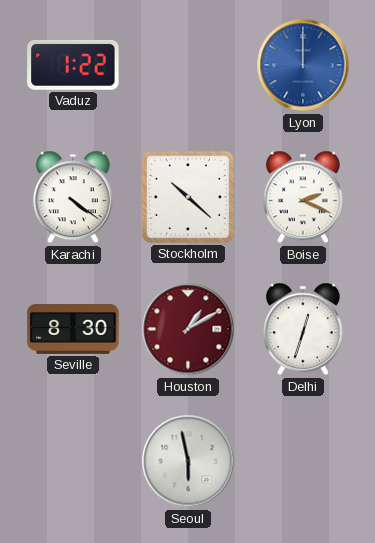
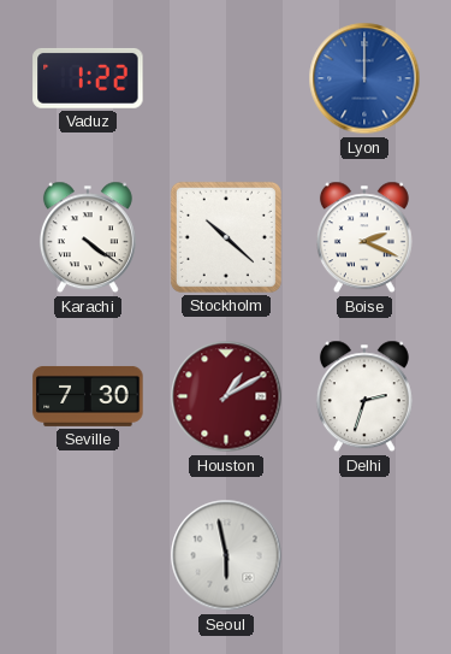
Seville: 8:30 -> 7:30 (88, 396)
Delhi: 12:33 -> 2:33 (364, 396)
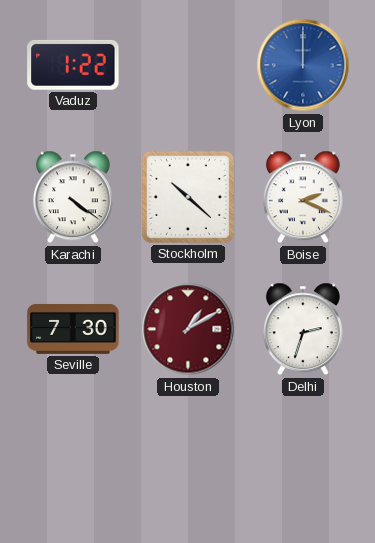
Seoul: 5:58 -> none (226, 555)
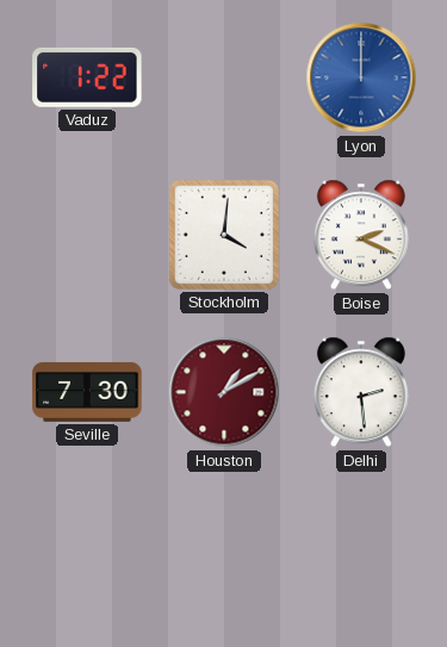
Karachi: 4:21 -> none (73, 197)
Stockholm: 10:22 -> 4:01 (224, 235)
Delhi: 2:33 -> 2:29 (361, 392)
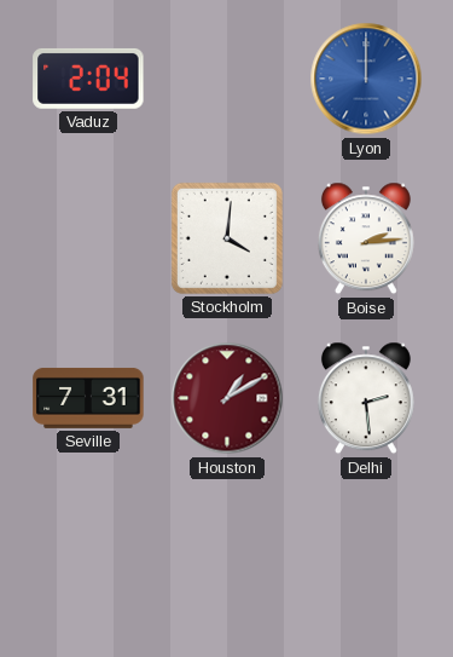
Vaduz: 1:22 -> 2:04 (88, 79)
Boise: 2:19 -> 2:14 (366, 238)
Seville: 7:30 -> 7:31 (88, 398)
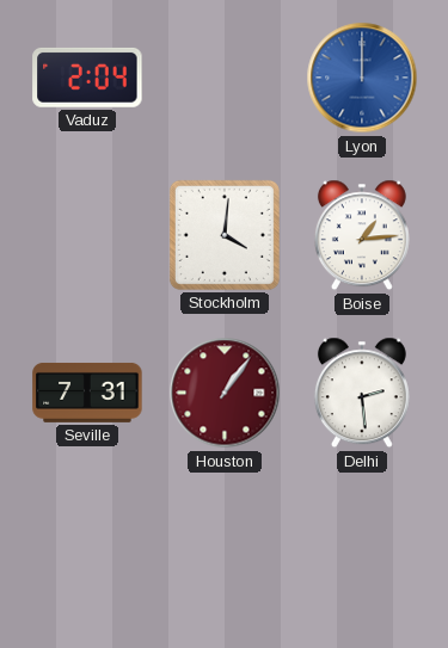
Boise: 2:14 -> 1:14 (362, 235)
Houston: 1:10 -> 1:06 (225, 393)
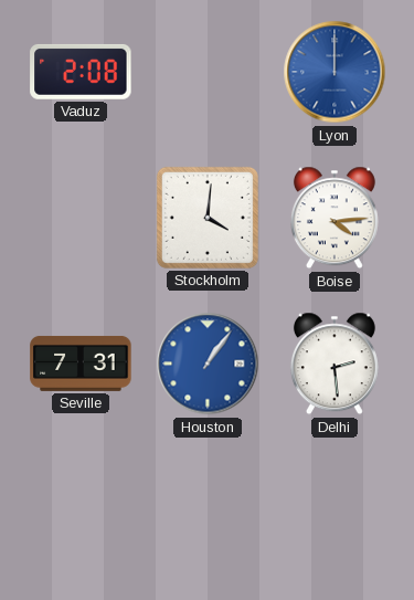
Vaduz: 2:04 -> 2:08 (81, 72)
Boise: 1:14 -> 4:14 (335, 218)
Houston dial: burgundy -> blue (208, 364)
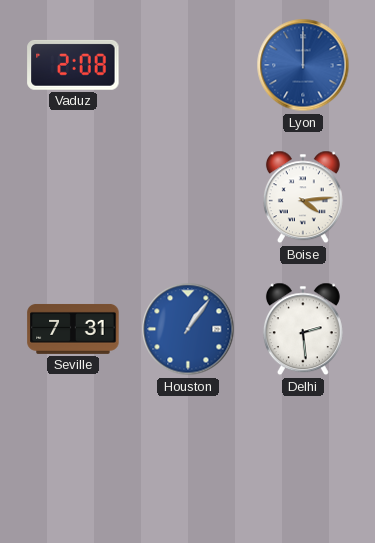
Stockholm: 4:01 -> none (208, 218)
